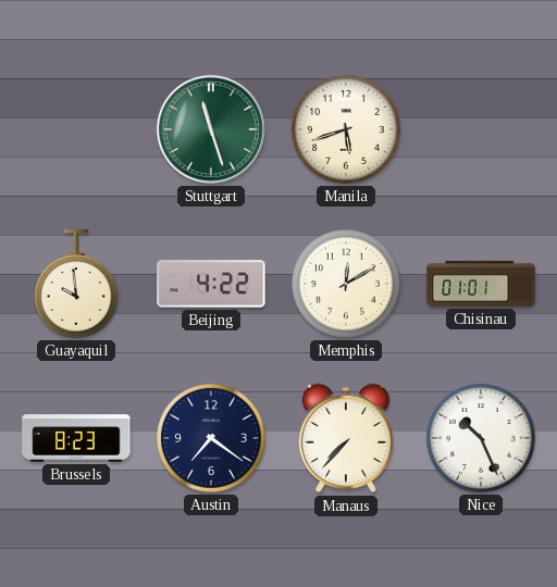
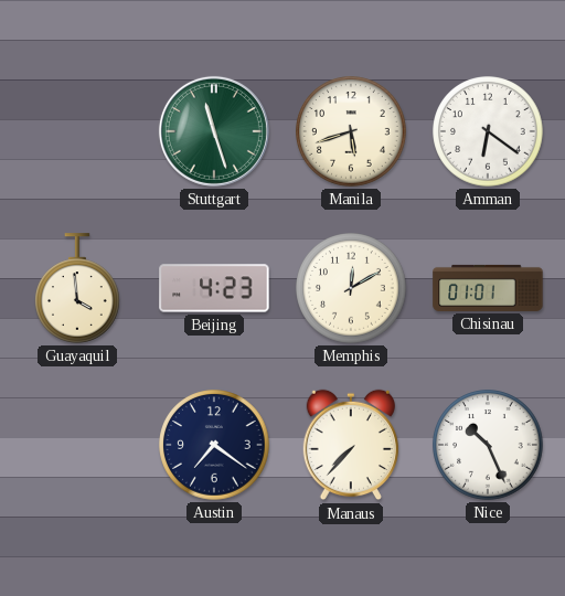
Amman: none -> 6:21 (488, 131)
Guayaquil: 9:59 -> 3:59 (78, 288)
Beijing: 4:22 -> 4:23 (214, 288)
Brussels: 8:23 -> none (76, 438)
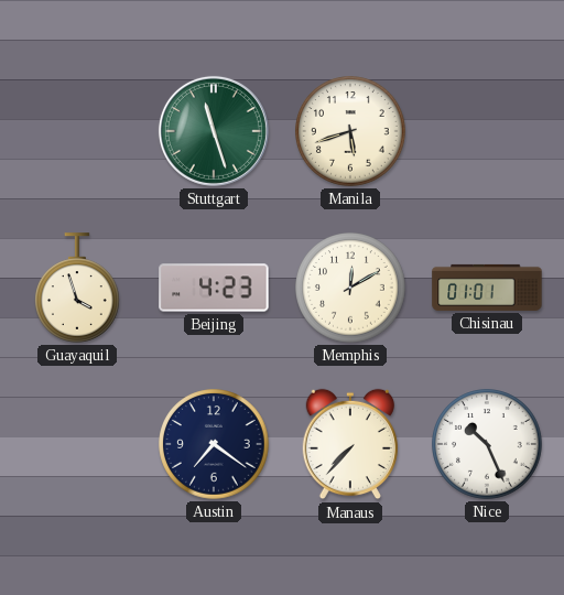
Amman: 6:21 -> none (488, 131)
Guayaquil: 3:59 -> 3:57 (78, 288)
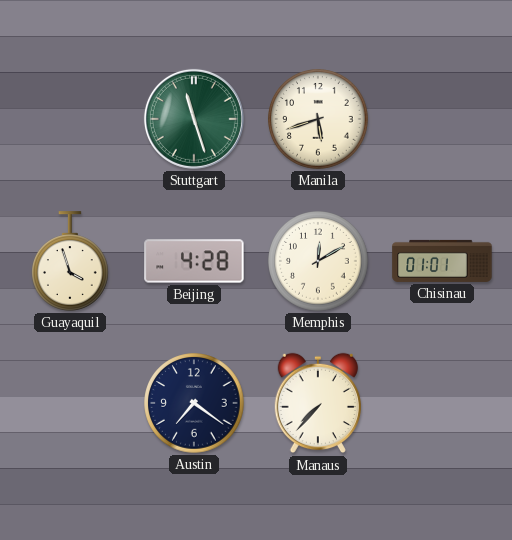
Beijing: 4:23 -> 4:28 (194, 261)
Nice: 10:26 -> none (487, 444)
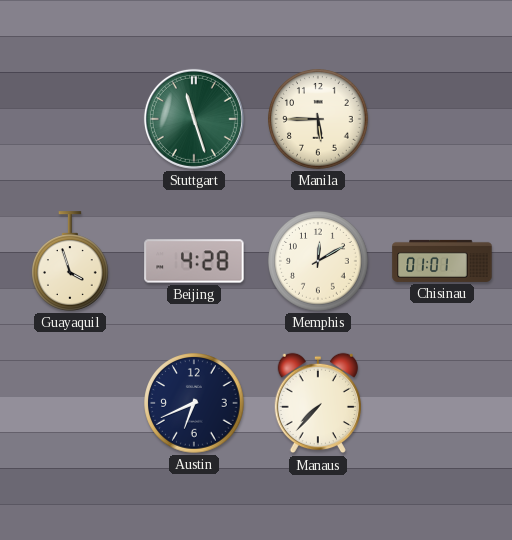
Manila: 5:42 -> 5:45 (318, 119)
Austin: 7:21 -> 6:41 (194, 403)
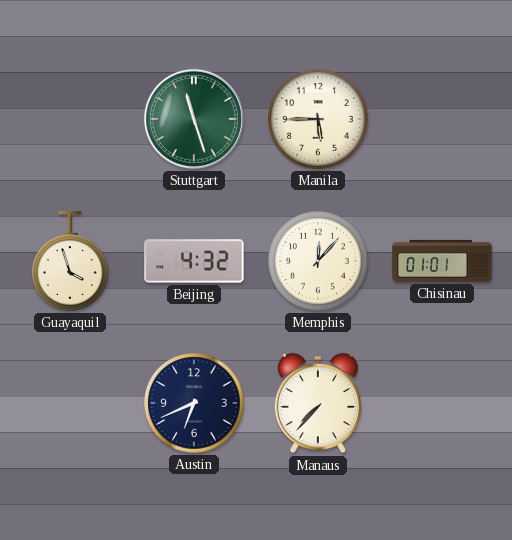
Beijing: 4:28 -> 4:32 (194, 261)
Memphis: 12:10 -> 12:07 (318, 261)
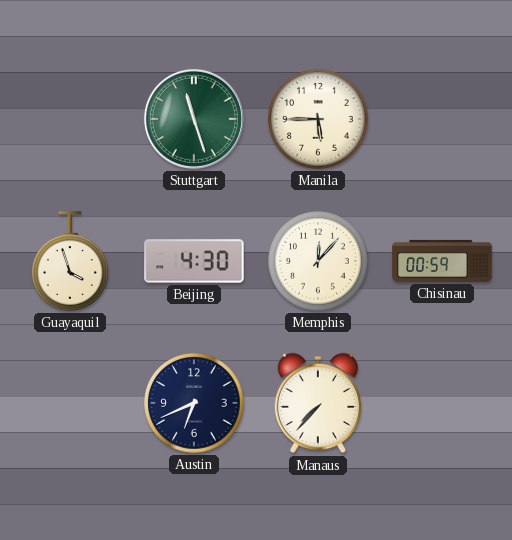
Beijing: 4:32 -> 4:30 (194, 261)
Chisinau: 01:01 -> 00:59 (442, 261)
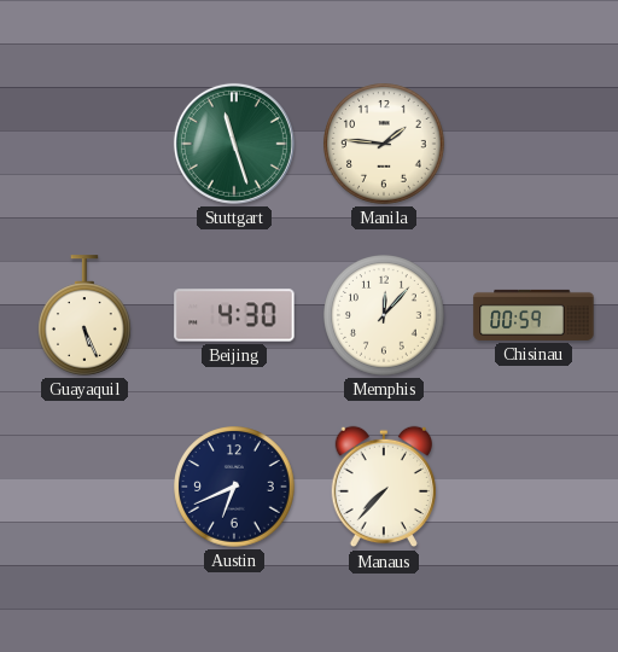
Manila: 5:45 -> 1:46 (384, 144)
Guayaquil: 3:57 -> 5:26 (86, 315)
